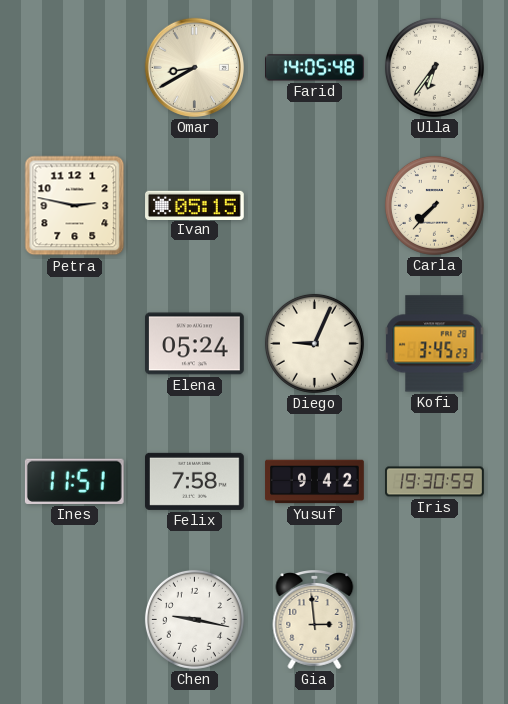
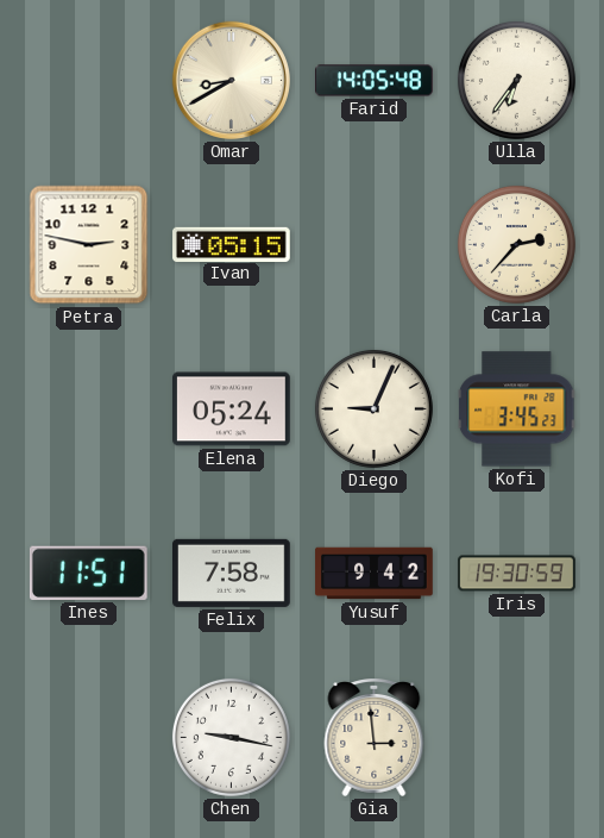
Carla: 7:37 -> 2:37 (516, 244)
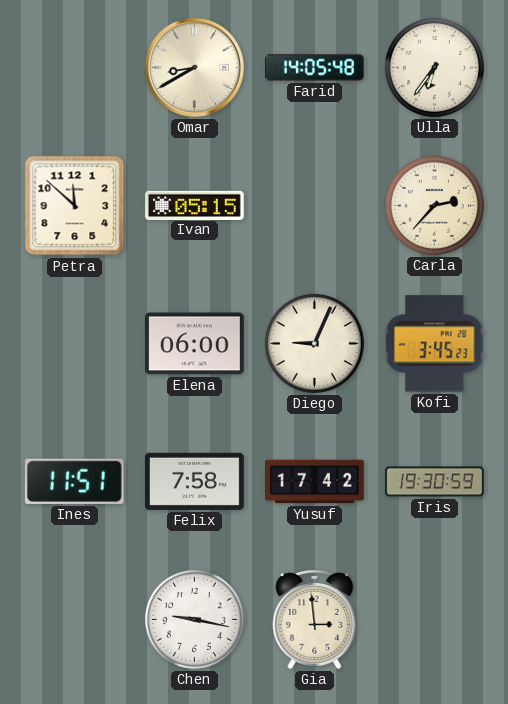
Petra: 2:47 -> 11:52 (75, 206)
Elena: 05:24 -> 06:00 (195, 344)
Yusuf: 9:42 -> 17:42 (315, 482)
